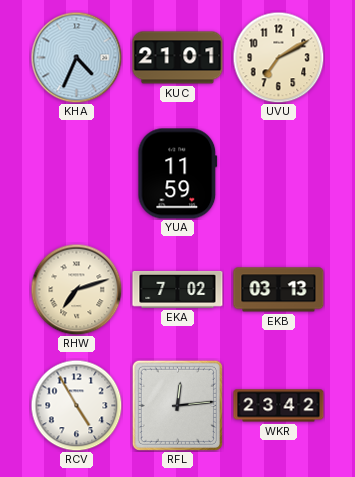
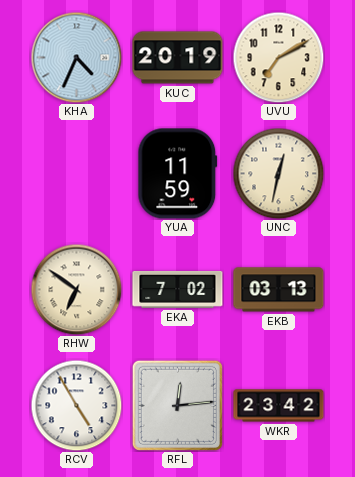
KUC: 21:01 -> 20:19 (178, 58)
UNC: none -> 12:32 (278, 173)
RHW: 7:12 -> 6:51 (76, 289)
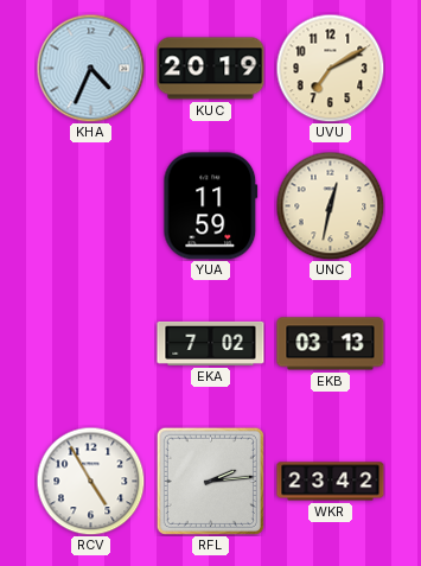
RHW: 6:51 -> none (76, 289)
RFL: 12:14 -> 2:14 (210, 481)
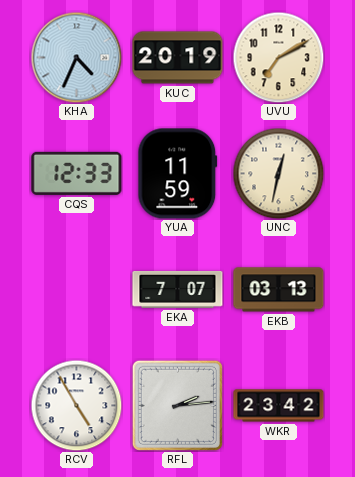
CQS: none -> 12:33 (77, 173)
EKA: 7:02 -> 7:07 (178, 289)
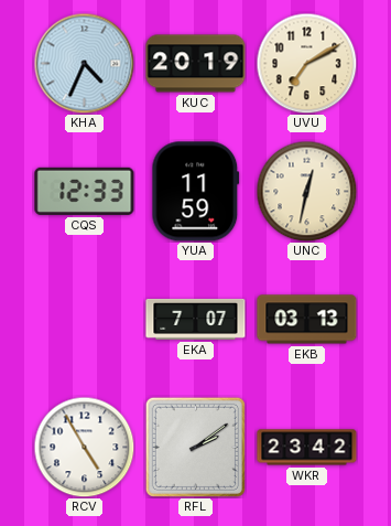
RFL: 2:14 -> 2:09 (195, 447)
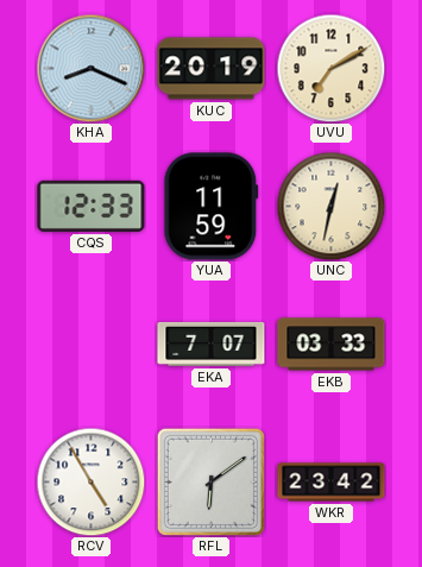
KHA: 4:34 -> 8:19 (90, 68)
EKB: 03:13 -> 03:33 (332, 345)
RFL: 2:09 -> 6:09 (210, 481)
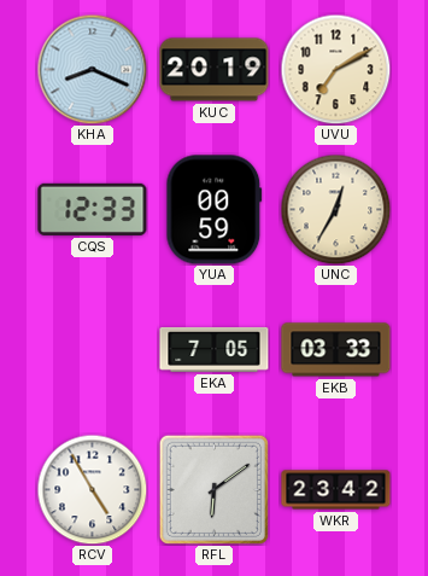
YUA: 11:59 -> 00:59 (215, 210)
UNC: 12:32 -> 12:35 (335, 209)
EKA: 7:07 -> 7:05 (215, 349)
